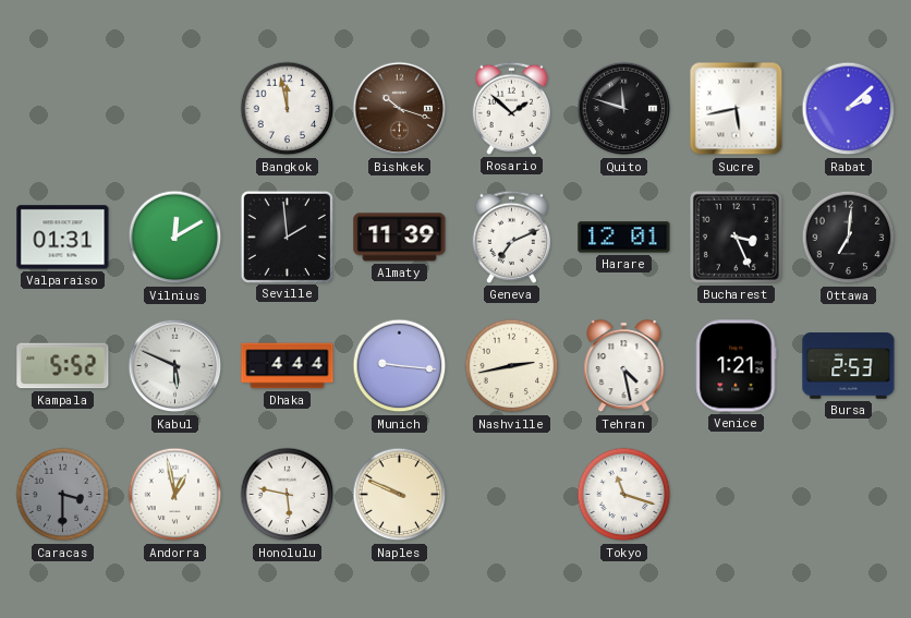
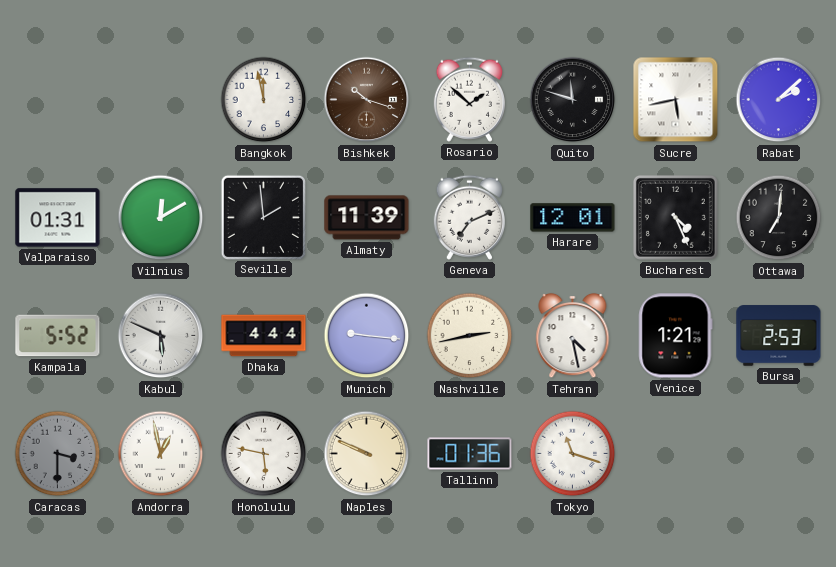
Bucharest: 3:26 -> 4:26 (675, 217)
Tallinn: none -> 01:36 (470, 454)
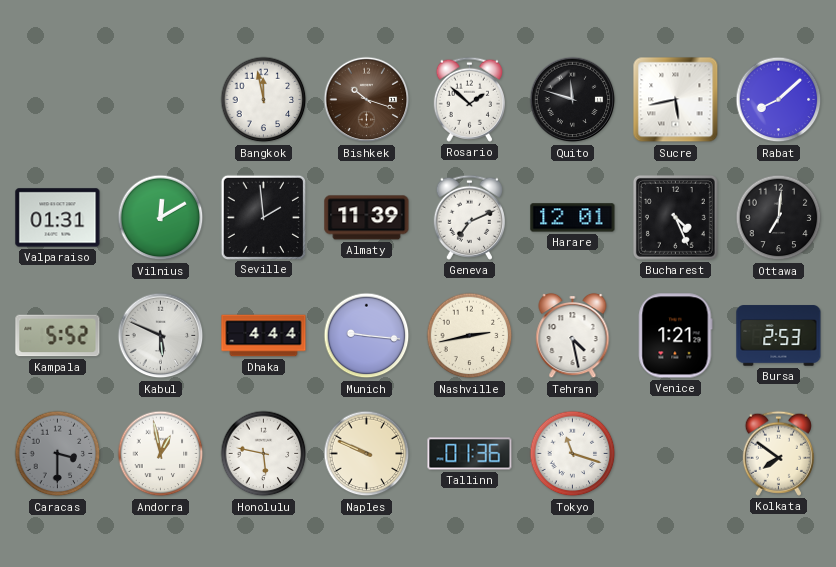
Rabat: 2:08 -> 8:08 (779, 100)
Kolkata: none -> 7:51 (778, 453)
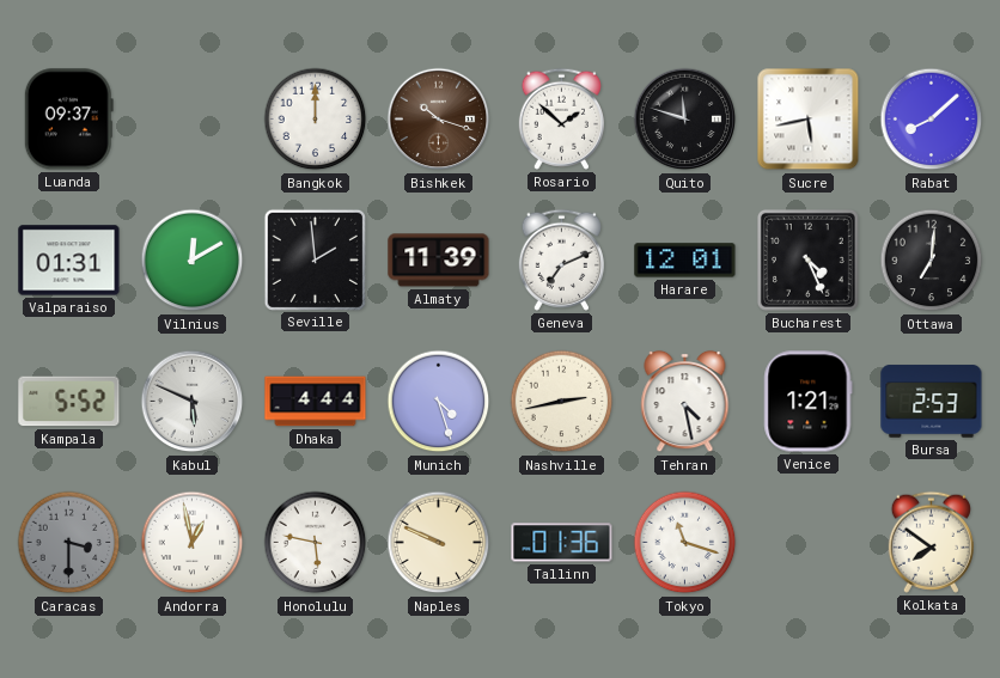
Luanda: none -> 09:37 (68, 120)
Bangkok: 11:58 -> 12:00 (316, 120)
Munich: 9:16 -> 4:27 (439, 402)
